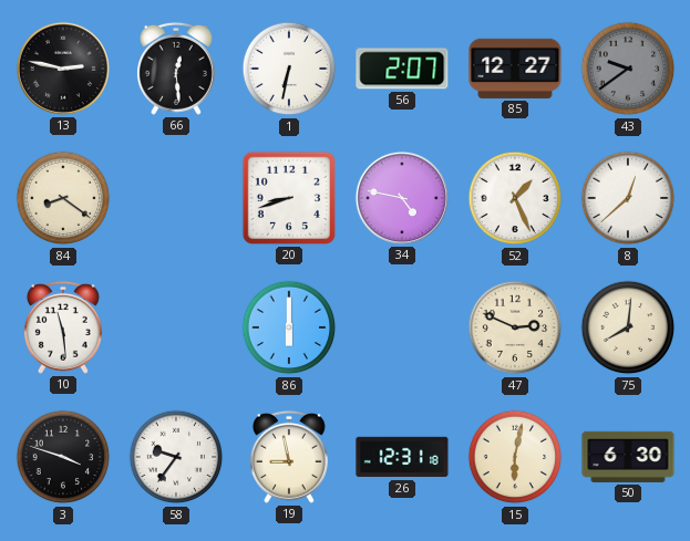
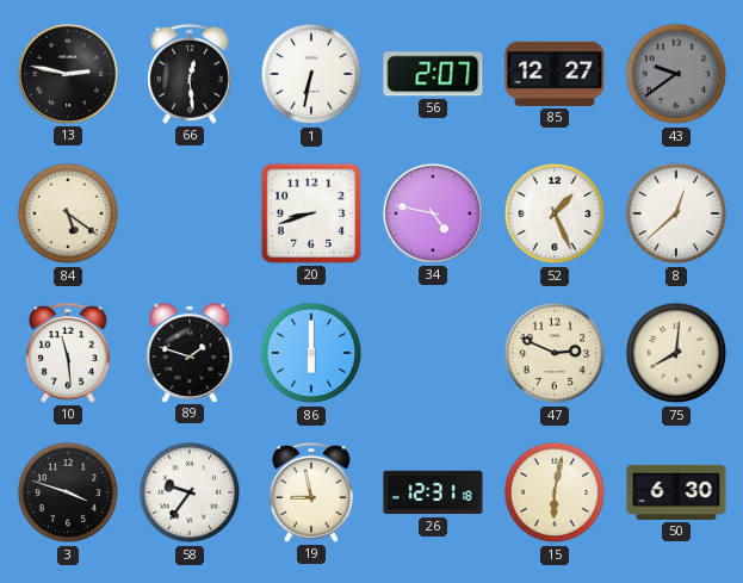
84: 8:21 -> 5:21 (68, 213)
89: none -> 1:48 (190, 353)
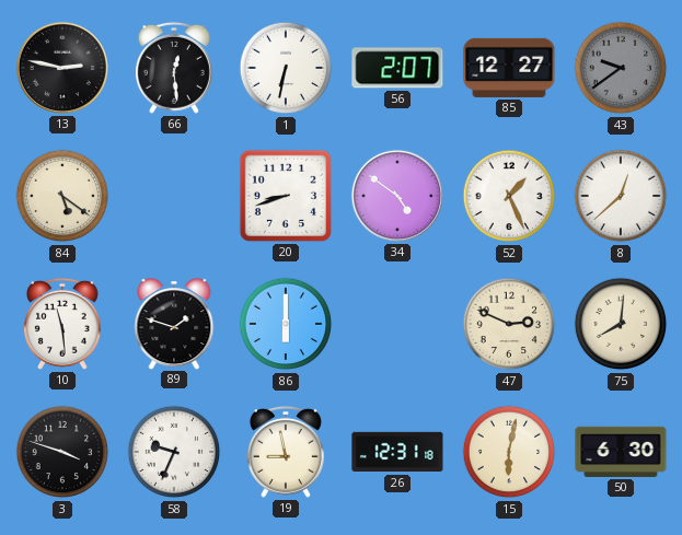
34: 4:47 -> 4:51 (397, 196)
58: 9:36 -> 9:34 (174, 452)
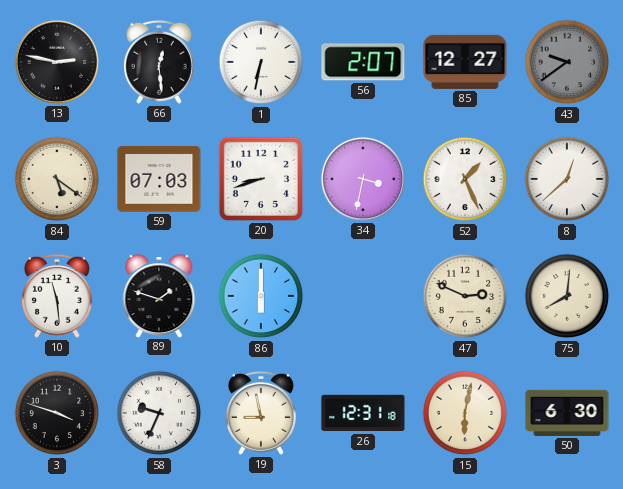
59: none -> 07:03 (159, 179)
34: 4:51 -> 3:32 (363, 179)
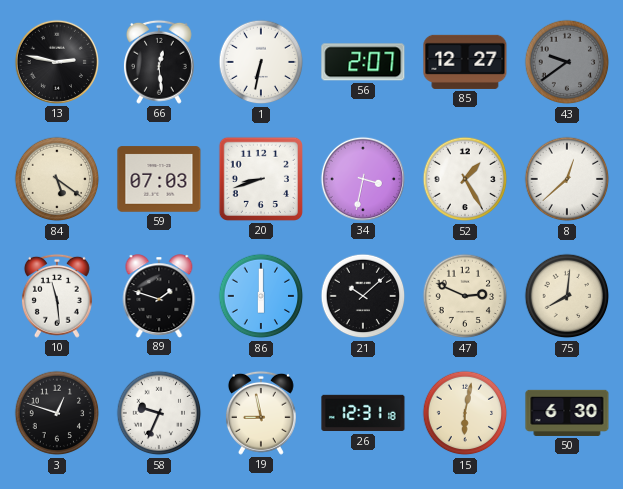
52: 1:26 -> 1:25 (465, 179)
21: none -> 10:08 (363, 296)
3: 3:48 -> 12:48 (57, 413)
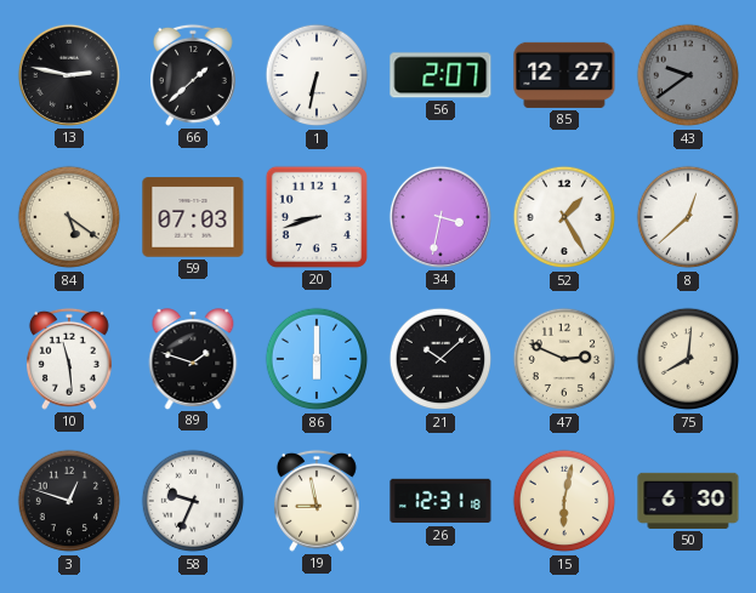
66: 12:29 -> 1:38 (193, 75)
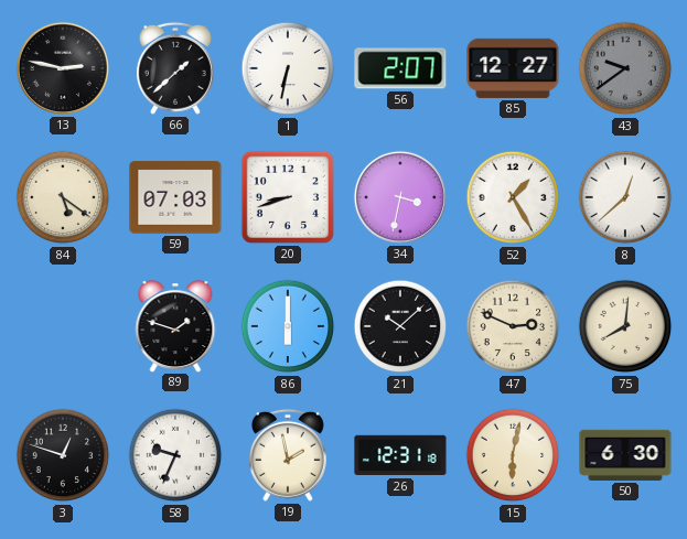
10: 11:29 -> none (69, 359)
19: 8:58 -> 1:58 (288, 455)
